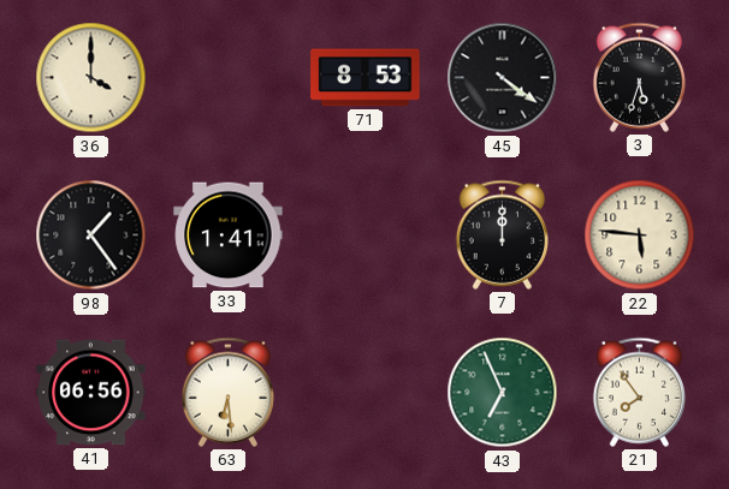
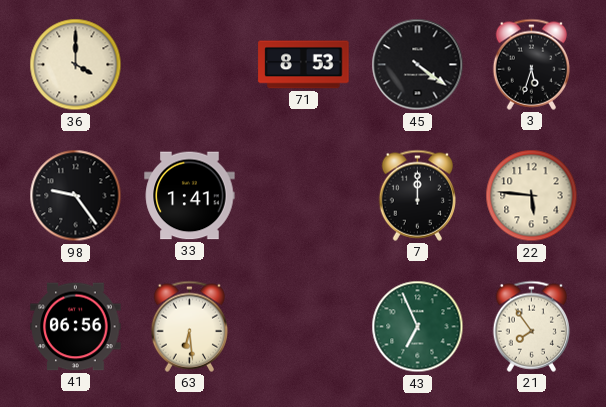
98: 1:24 -> 9:24 (76, 196)
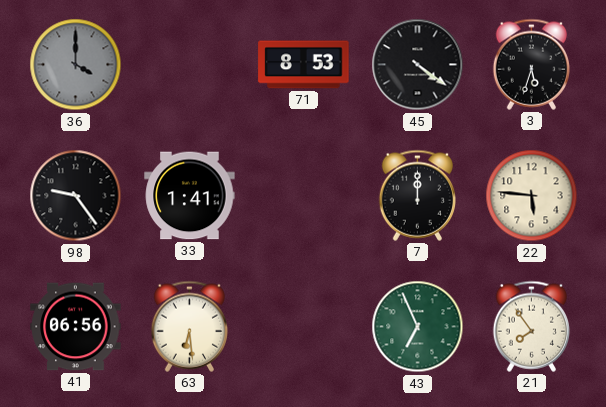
36 dial: cream -> grey (76, 65)
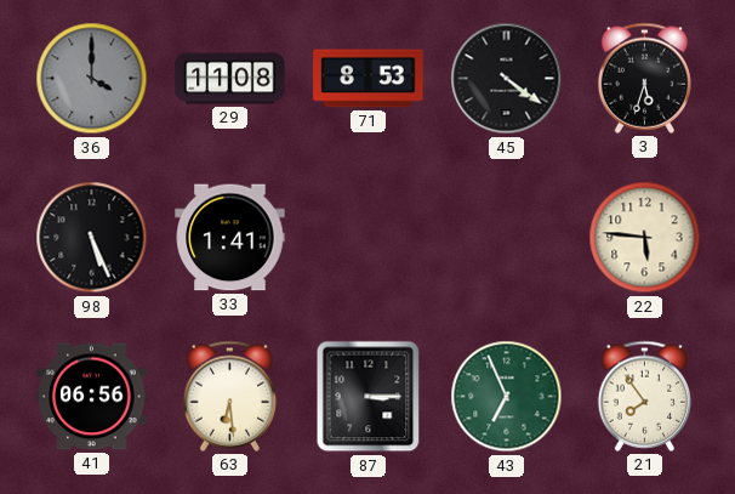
29: none -> 11:08 (230, 79)
98: 9:24 -> 5:26 (92, 238)
7: 12:00 -> none (417, 195)
87: none -> 3:15 (369, 397)
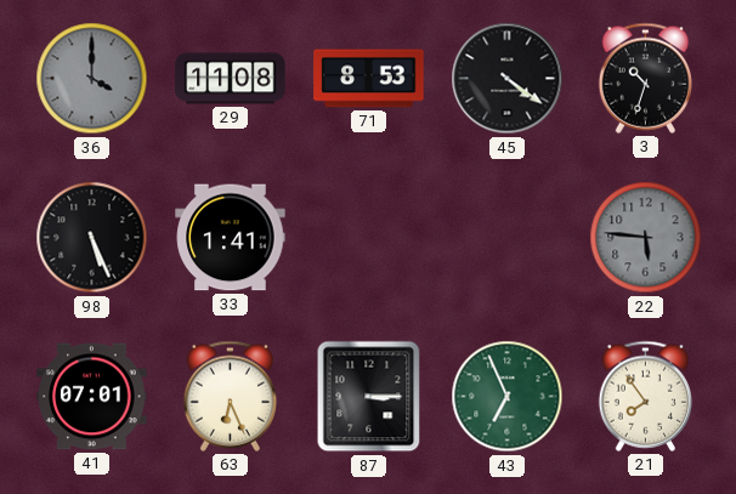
3: 5:33 -> 10:33 (645, 78)
22 dial: cream -> grey (646, 238)
41: 06:56 -> 07:01 (92, 397)
63: 6:29 -> 6:26 (230, 396)
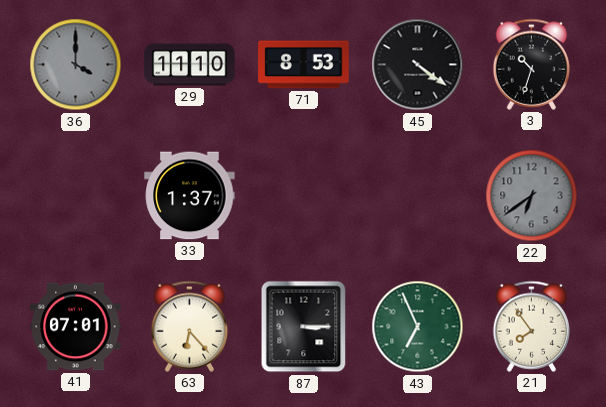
29: 11:08 -> 11:10 (190, 65)
98: 5:26 -> none (92, 238)
33: 1:41 -> 1:37 (190, 196)
22: 5:46 -> 6:39 (532, 196)
63: 6:26 -> 6:23 (189, 326)
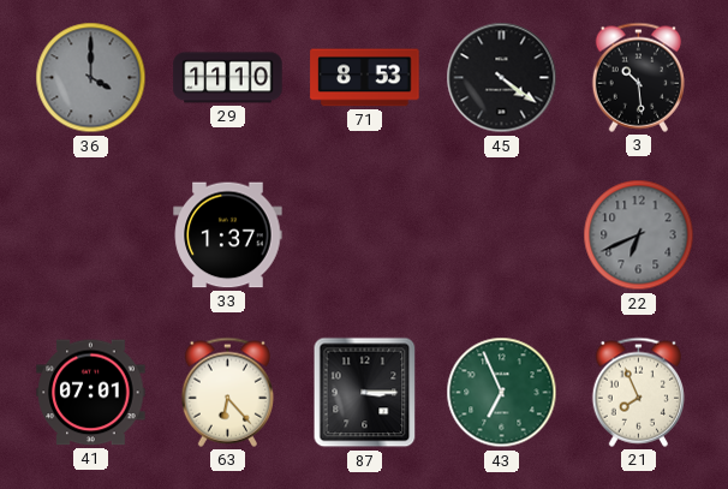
3: 10:33 -> 10:29 (638, 77)
22: 6:39 -> 6:41 (639, 235)
21: 7:54 -> 7:56 (638, 392)
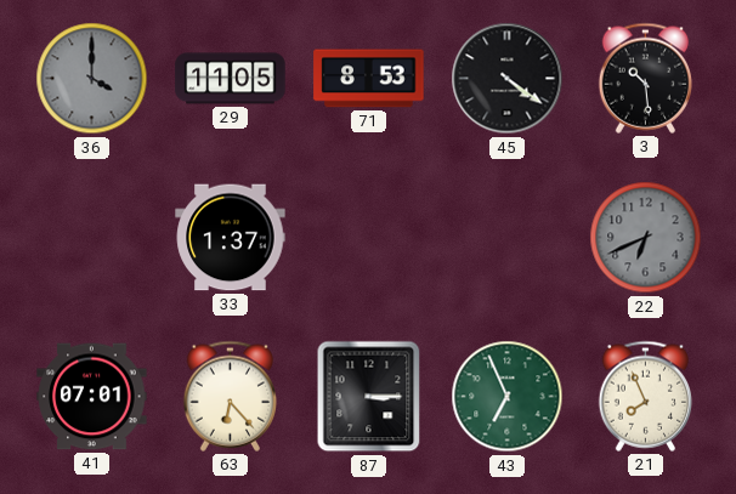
29: 11:10 -> 11:05 (231, 79)
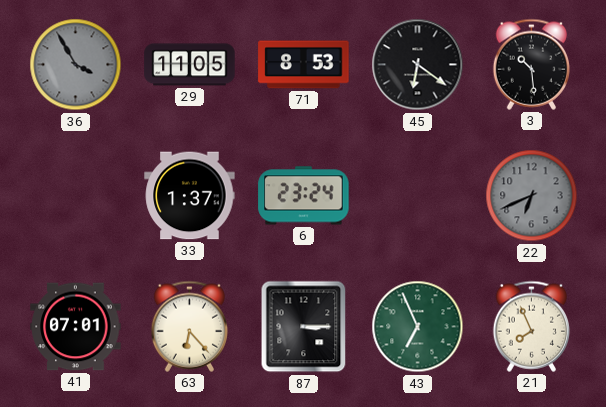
36: 4:00 -> 3:55 (76, 65)
45: 4:21 -> 6:21 (418, 65)
6: none -> 23:24 (304, 196)
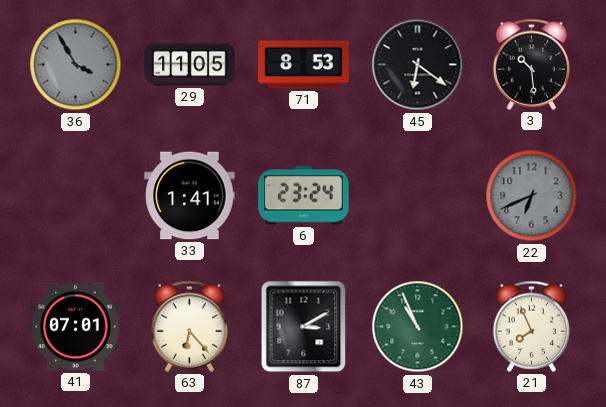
33: 1:37 -> 1:41 (190, 196)
87: 3:15 -> 3:10 (304, 327)
43: 6:56 -> 10:56 (418, 327)
